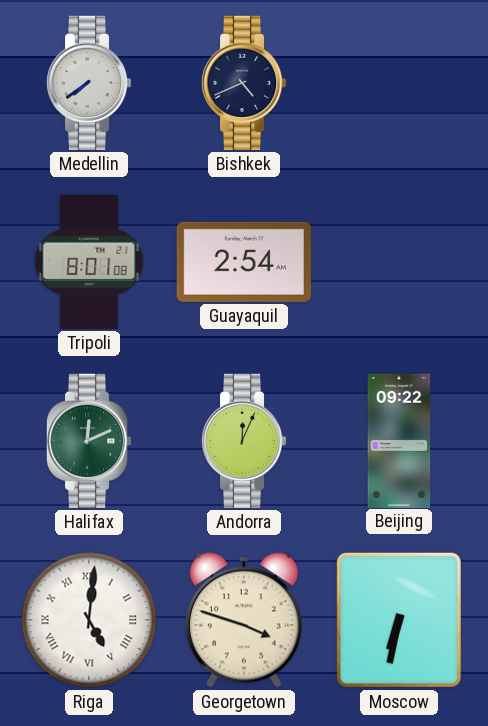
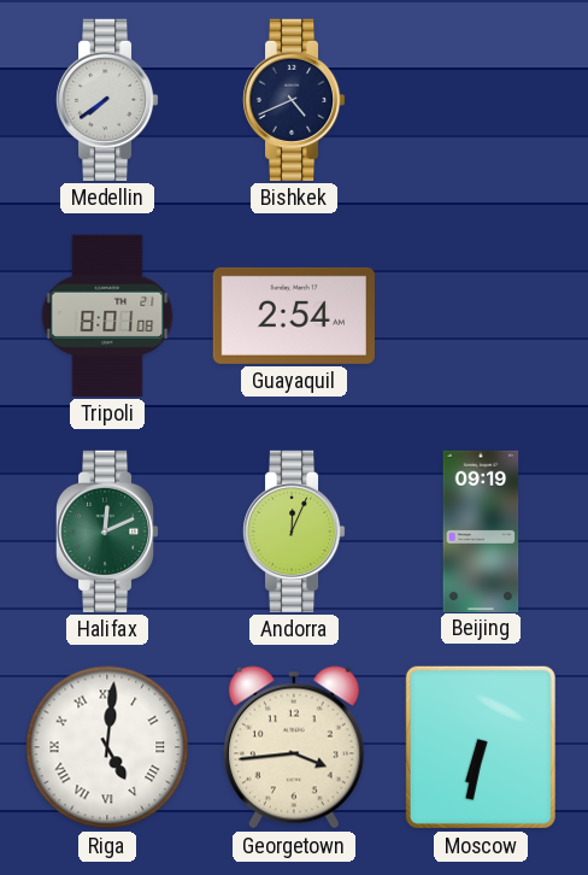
Beijing: 09:22 -> 09:19 (481, 530)
Georgetown: 3:48 -> 3:44 (294, 747)
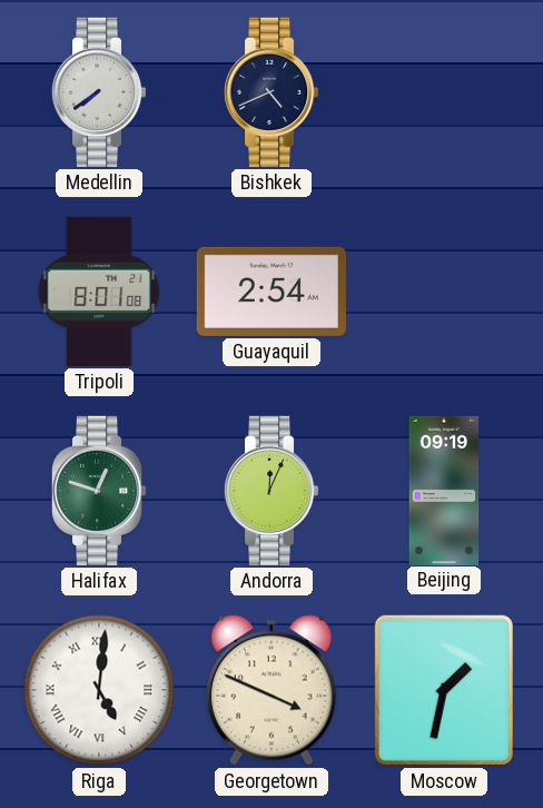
Halifax: 12:11 -> 12:48 (99, 491)
Georgetown: 3:44 -> 3:49 (271, 690)
Moscow: 6:32 -> 1:32 (444, 690)
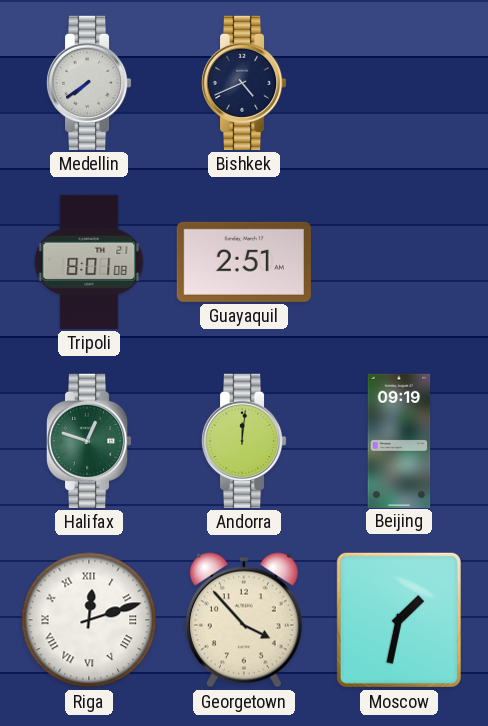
Guayaquil: 2:54 -> 2:51 (244, 262)
Andorra: 12:04 -> 12:01 (244, 441)
Riga: 5:01 -> 12:12 (89, 620)
Georgetown: 3:49 -> 3:53 (244, 620)
